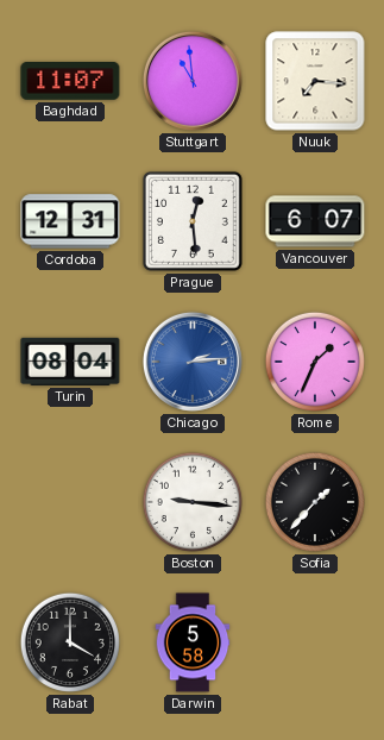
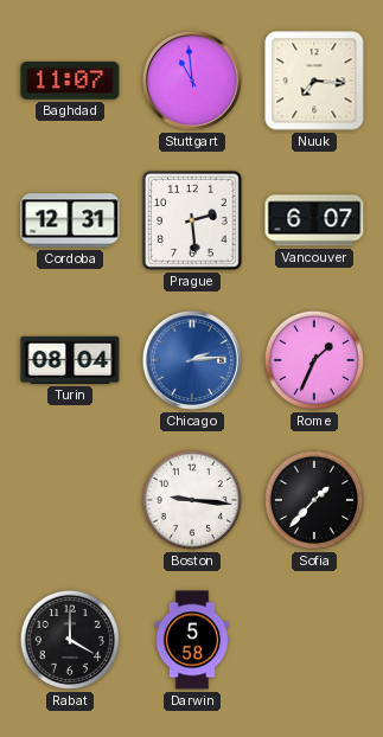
Prague: 12:29 -> 2:29 (192, 220)
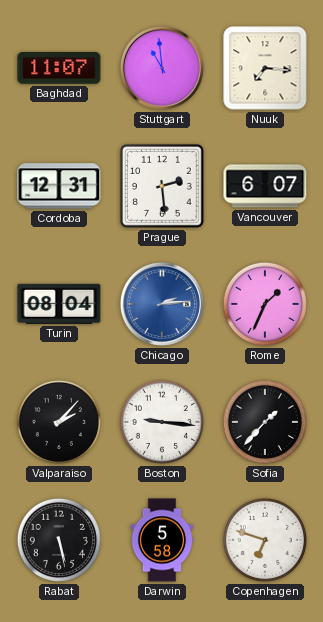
Valparaiso: none -> 2:07 (59, 422)
Rabat: 4:00 -> 5:28 (59, 540)
Copenhagen: none -> 6:48 (265, 540)
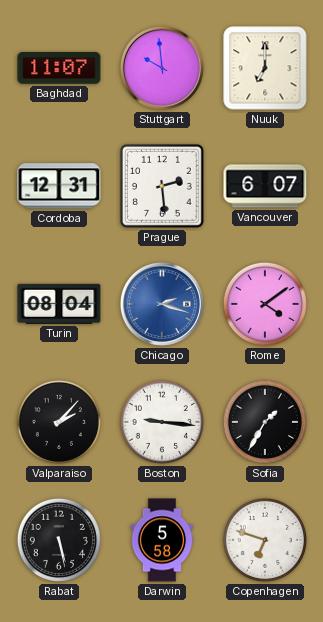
Stuttgart: 10:59 -> 9:59 (162, 68)
Nuuk: 7:16 -> 7:00 (265, 68)
Chicago: 2:14 -> 2:18 (162, 304)
Rome: 1:34 -> 4:09 (265, 304)
Sofia: 1:37 -> 1:35 (265, 422)
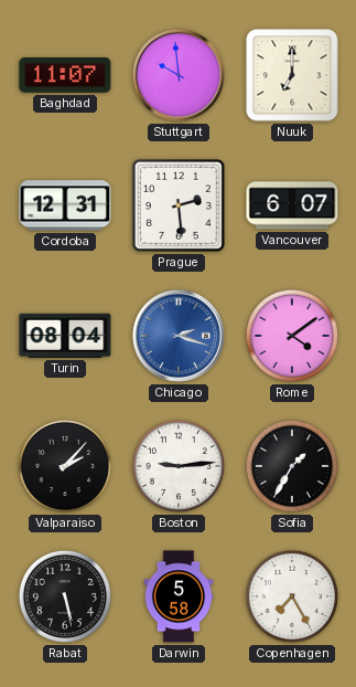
Boston: 9:16 -> 9:14 (179, 466)
Copenhagen: 6:48 -> 7:25 (292, 596)
